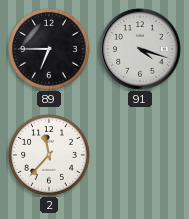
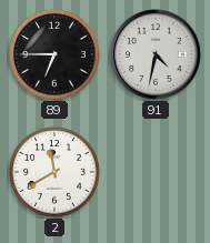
91: 4:18 -> 4:32 (156, 54)
2: 11:37 -> 11:40 (56, 173)
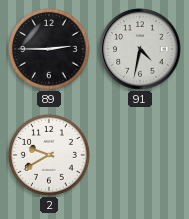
89: 6:45 -> 2:45 (50, 50)
2: 11:40 -> 9:40 (50, 156)
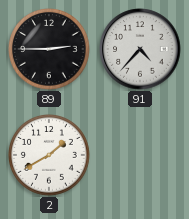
91: 4:32 -> 4:37 (140, 49)
2: 9:40 -> 1:40 (50, 156)
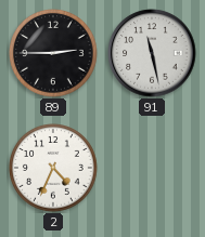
91: 4:37 -> 11:28 (152, 53)
2: 1:40 -> 4:34 (54, 169)
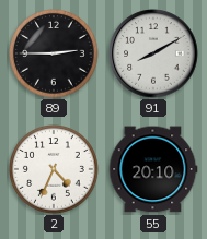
91: 11:28 -> 8:10 (153, 53)
55: none -> 20:10 (153, 169)
